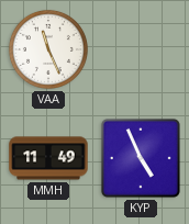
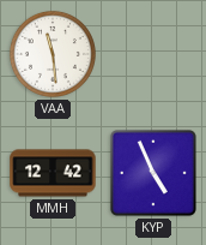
VAA: 11:26 -> 11:29 (53, 54)
MMH: 11:49 -> 12:42 (53, 173)
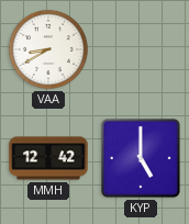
VAA: 11:29 -> 8:40 (48, 49)
KYP: 4:56 -> 5:00 (141, 158)
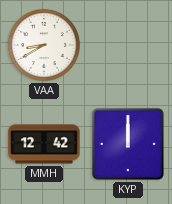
KYP: 5:00 -> 12:00 (128, 144)
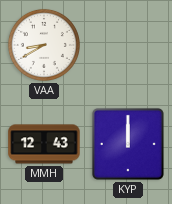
MMH: 12:42 -> 12:43 (44, 144)
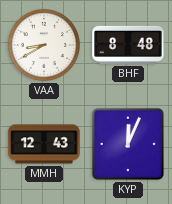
BHF: none -> 8:48 (128, 45)
KYP: 12:00 -> 12:04 (128, 144)
